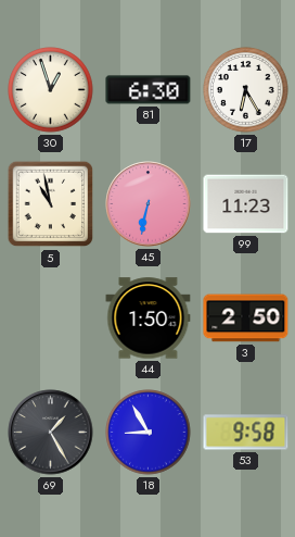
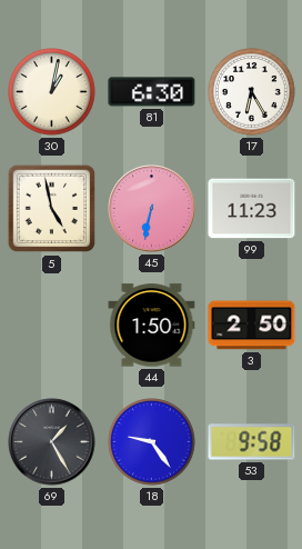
30: 12:57 -> 1:02 (52, 92)
5: 10:58 -> 4:58 (52, 209)
18: 8:55 -> 9:24 (152, 442)
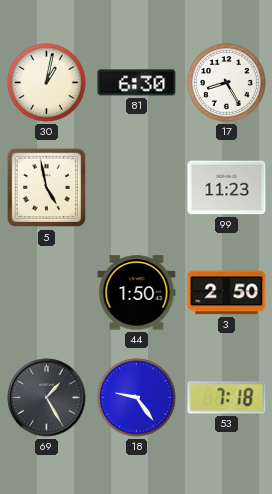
17: 6:25 -> 8:25 (227, 83)
45: 6:32 -> none (152, 209)
53: 9:58 -> 7:18 (227, 398)
